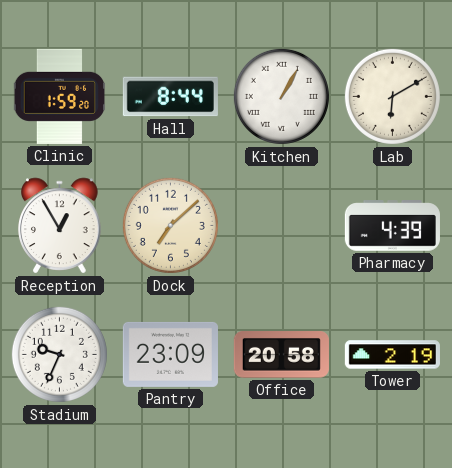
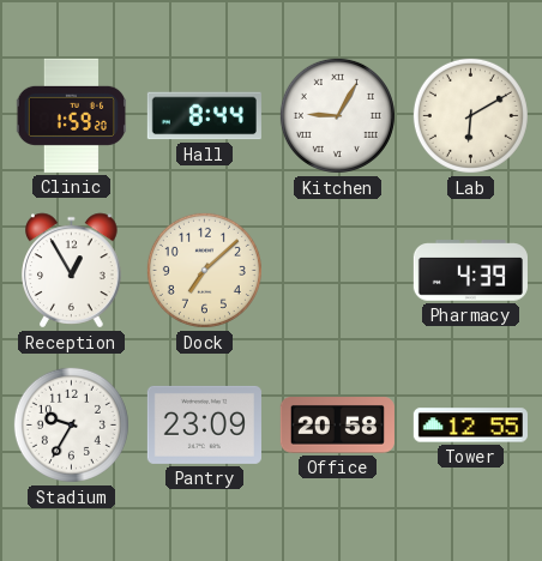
Kitchen: 1:05 -> 9:05 (337, 115)
Stadium: 9:34 -> 9:35 (71, 424)
Tower: 2:19 -> 12:55 (470, 426)
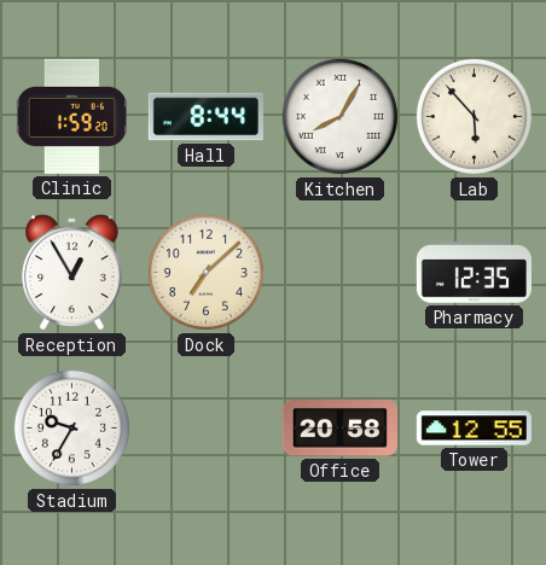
Kitchen: 9:05 -> 8:05 (339, 116)
Lab: 6:10 -> 5:53 (474, 116)
Pharmacy: 4:39 -> 12:35 (474, 273)
Pantry: 23:09 -> none (204, 424)
